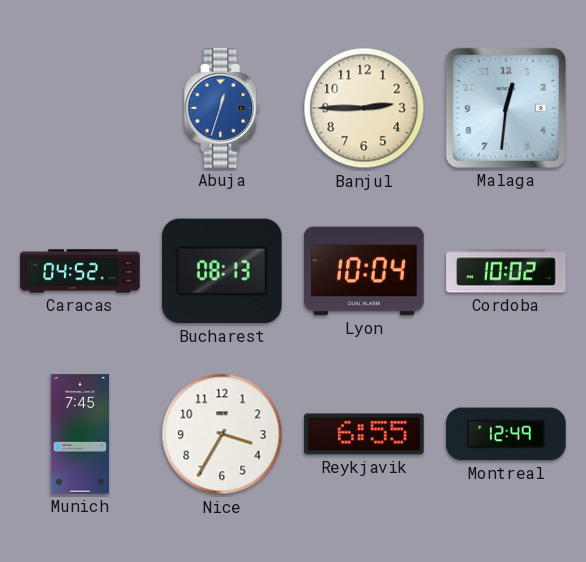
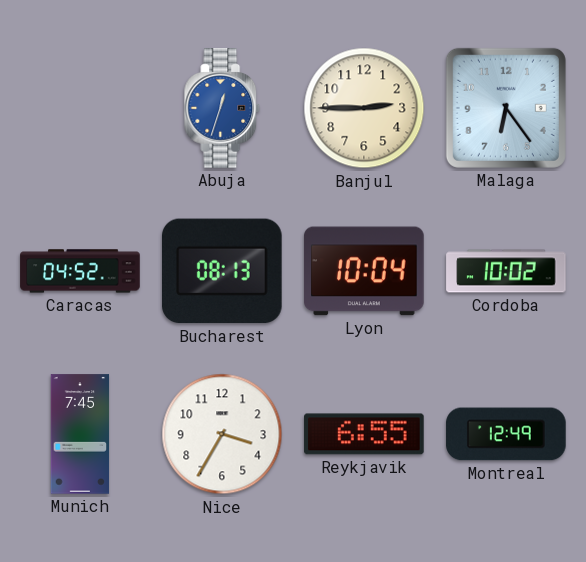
Malaga: 12:31 -> 6:24 (506, 108)
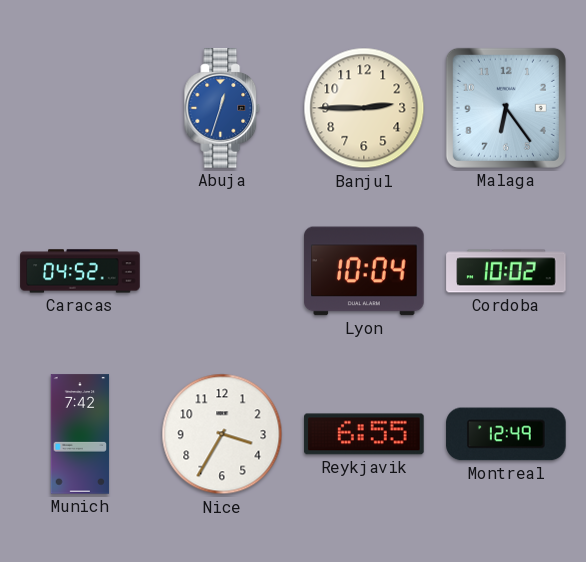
Bucharest: 08:13 -> none (223, 271)
Munich: 7:45 -> 7:42 (80, 434)
